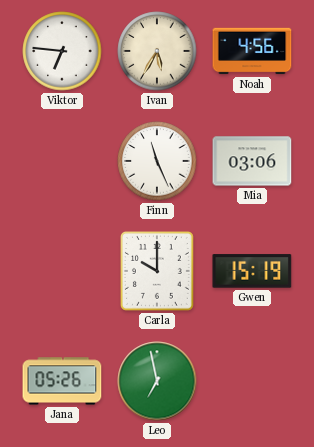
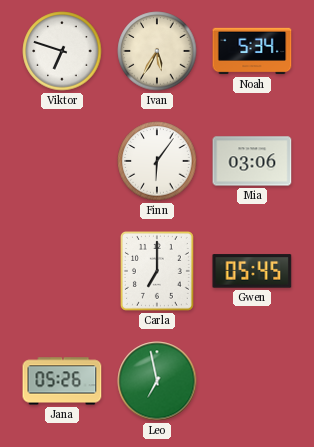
Viktor: 6:46 -> 6:48 (62, 51)
Noah: 4:56 -> 5:34 (252, 51)
Finn: 11:26 -> 6:06 (157, 161)
Carla: 10:00 -> 7:00 (157, 271)
Gwen: 15:19 -> 05:45 (252, 271)
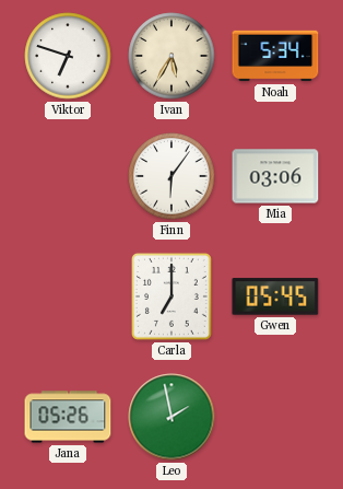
Leo: 6:58 -> 1:58 (171, 417)
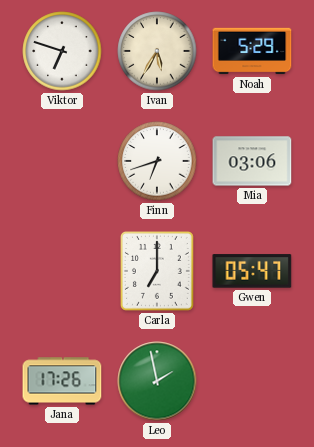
Noah: 5:34 -> 5:29 (252, 51)
Finn: 6:06 -> 6:42 (157, 161)
Gwen: 05:45 -> 05:47 (252, 271)
Jana: 05:26 -> 17:26 (62, 381)
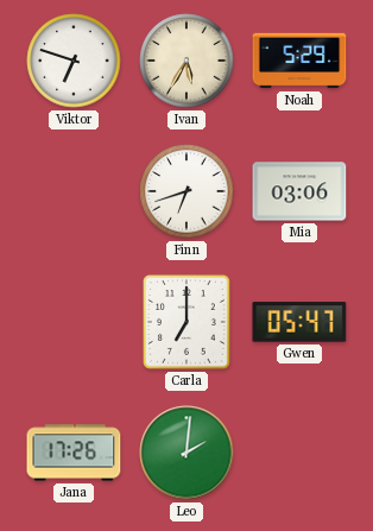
Leo: 1:58 -> 2:01 (186, 453)
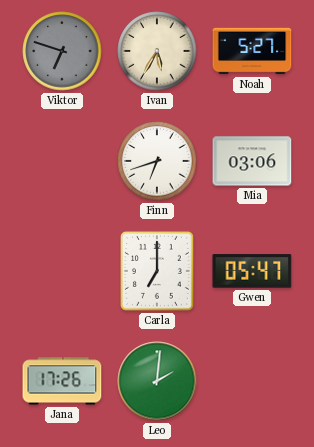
Viktor dial: white -> grey (62, 51)
Noah: 5:29 -> 5:27 (252, 51)
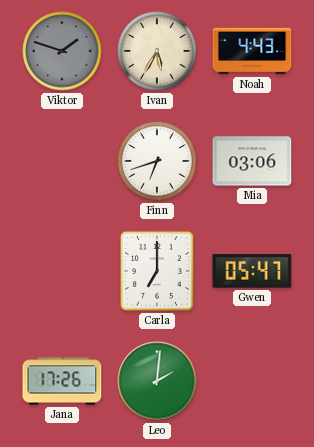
Viktor: 6:48 -> 1:48 (62, 51)
Noah: 5:27 -> 4:43 (252, 51)
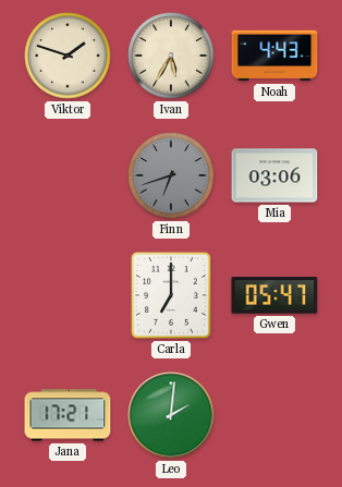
Viktor dial: grey -> cream (68, 56)
Finn dial: white -> grey (171, 175)
Jana: 17:26 -> 17:21 (68, 415)
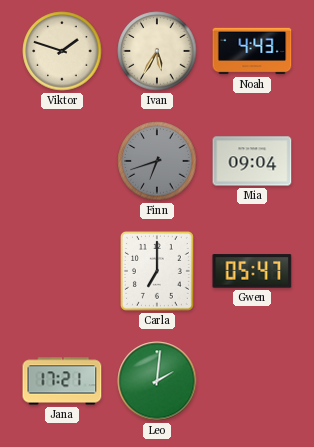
Mia: 03:06 -> 09:04 (252, 161)
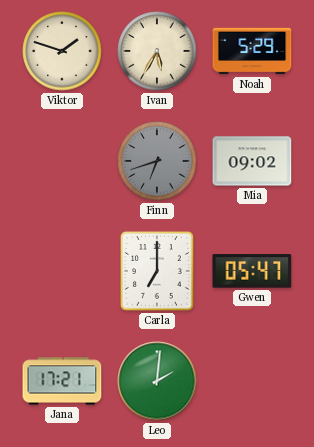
Noah: 4:43 -> 5:29 (252, 51)
Mia: 09:04 -> 09:02 (252, 161)
